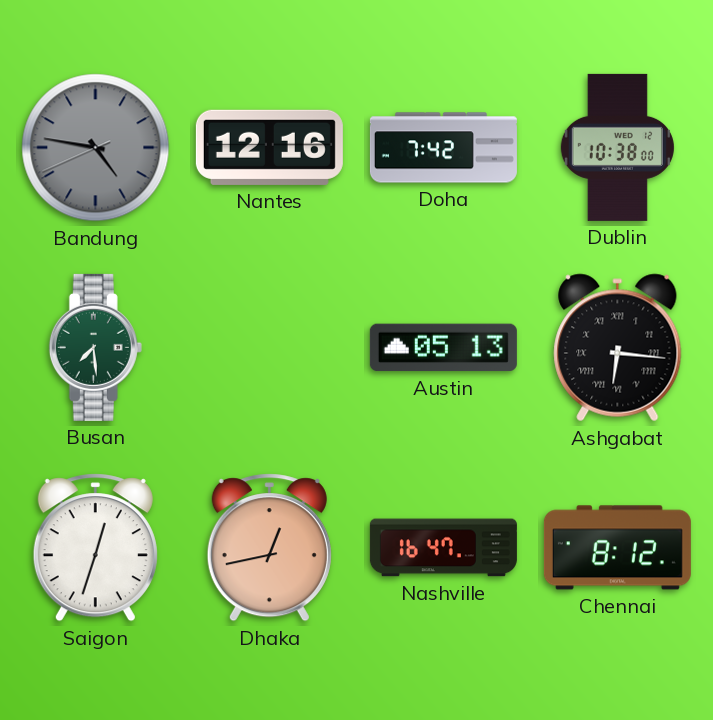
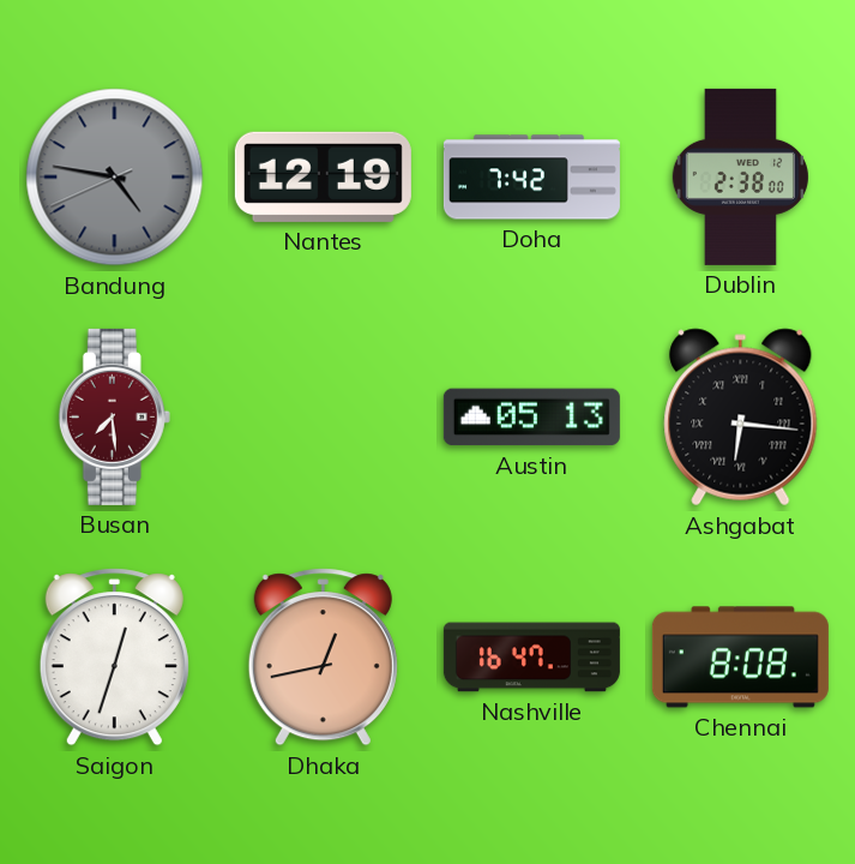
Nantes: 12:16 -> 12:19 (323, 176)
Dublin: 10:38 -> 2:38 (740, 176)
Busan dial: green -> burgundy (114, 416)
Chennai: 8:12 -> 8:08 (740, 658)
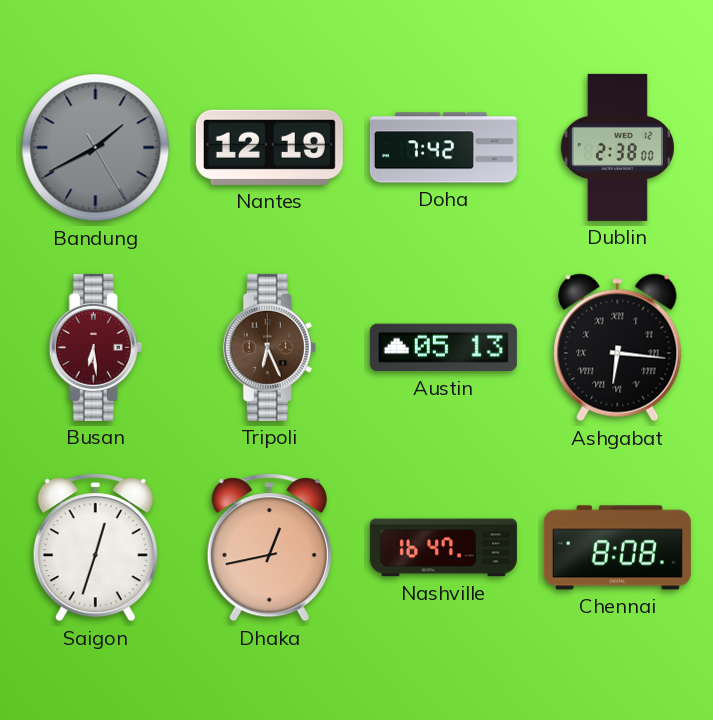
Bandung: 4:46 -> 1:40 (96, 148)
Busan: 7:29 -> 6:29 (95, 347)
Tripoli: none -> 6:26 (269, 347)
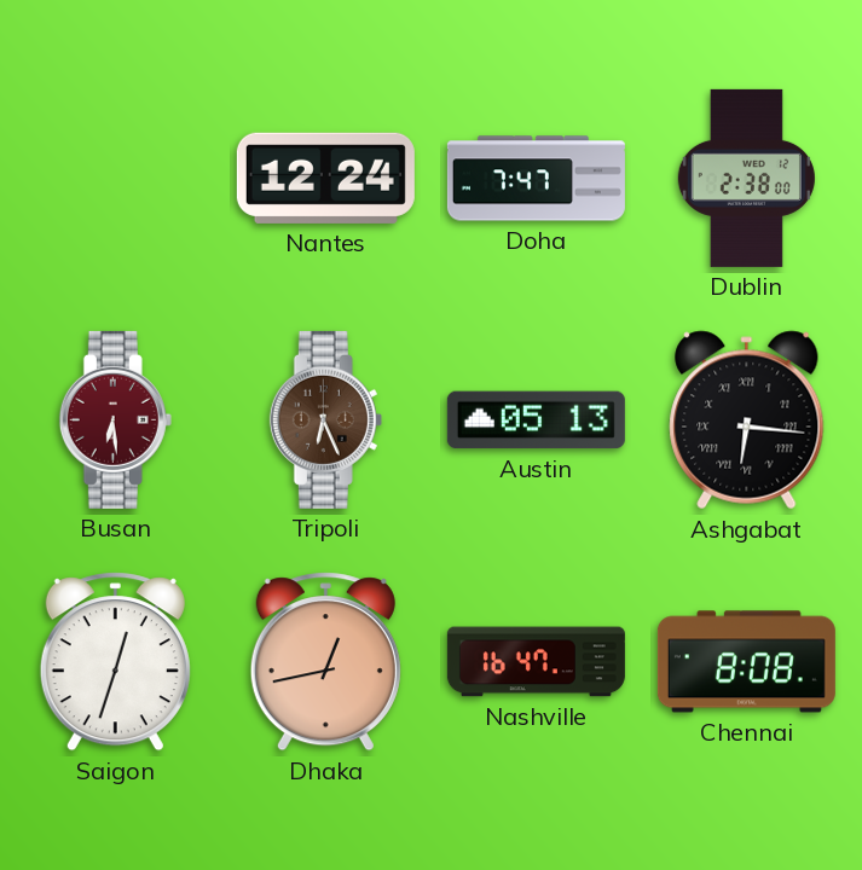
Bandung: 1:40 -> none (96, 148)
Nantes: 12:19 -> 12:24 (325, 178)
Doha: 7:42 -> 7:47 (536, 179)
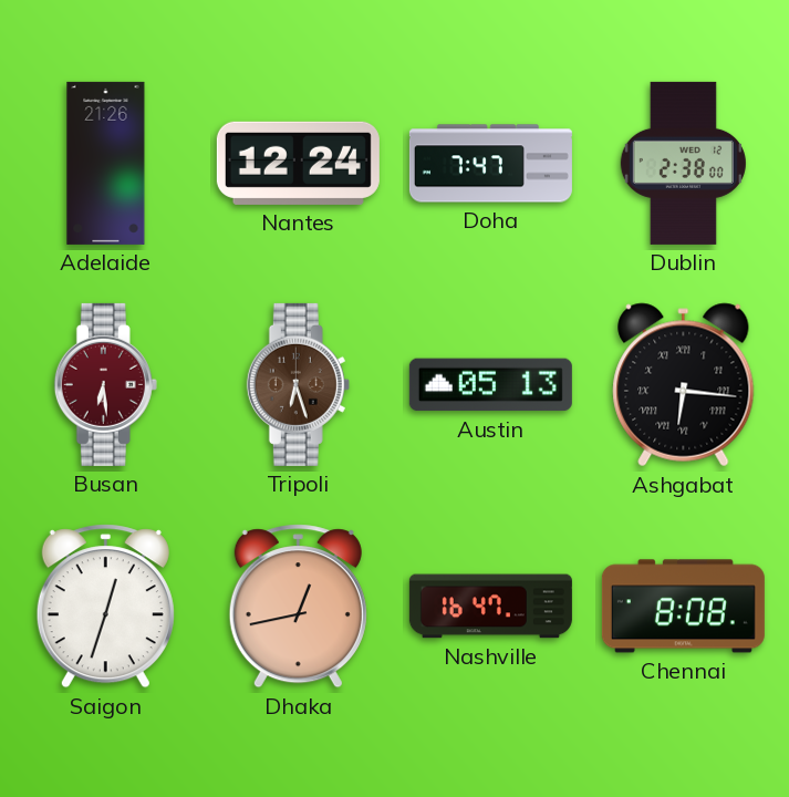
Adelaide: none -> 21:26 (106, 163)
Tripoli: 6:26 -> 6:27 (298, 384)
